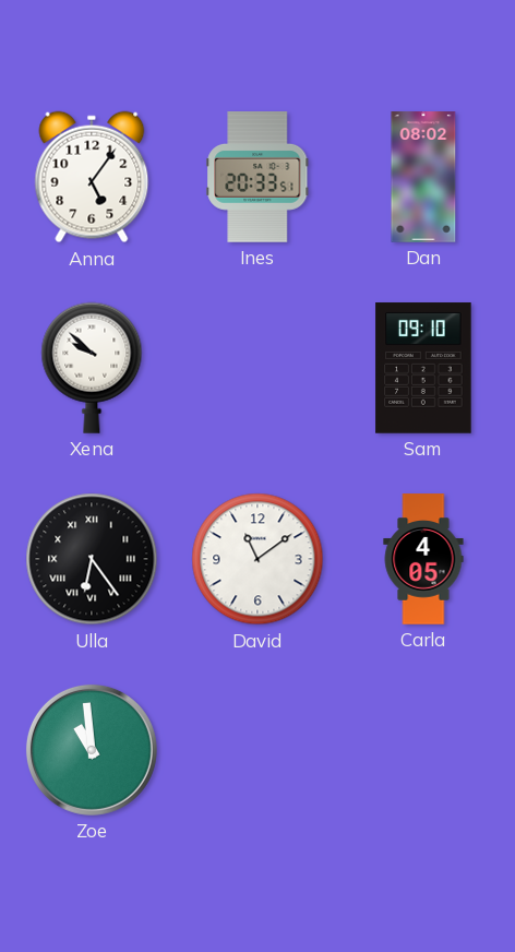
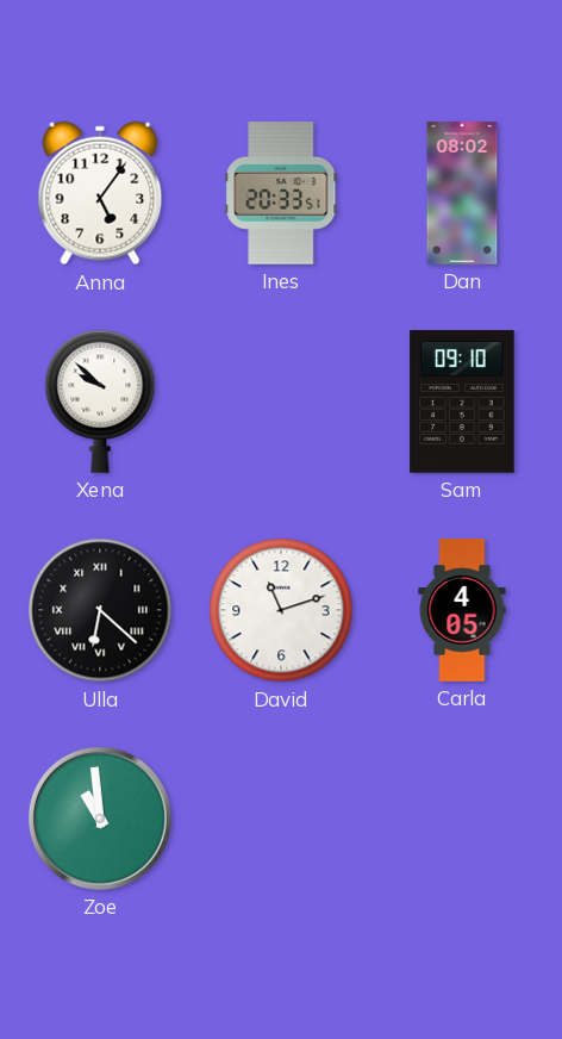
Ulla: 6:24 -> 6:22 (100, 610)
David: 11:09 -> 11:12 (281, 610)
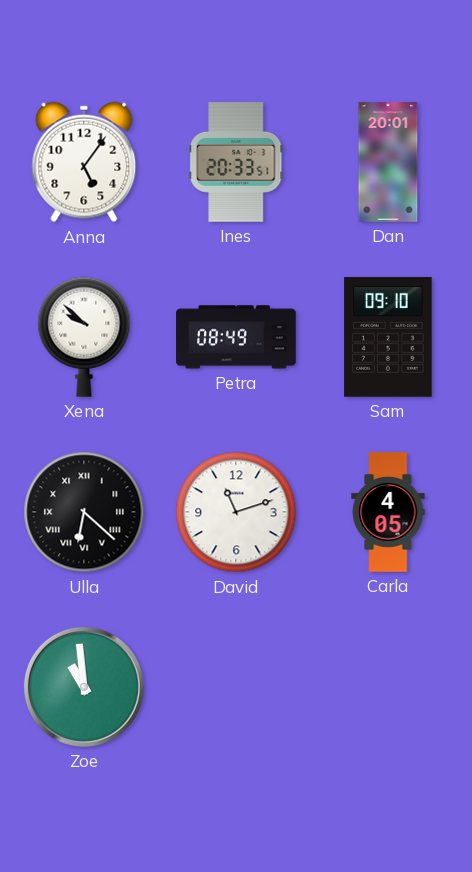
Dan: 08:02 -> 20:01 (388, 162)
Petra: none -> 08:49 (236, 337)
